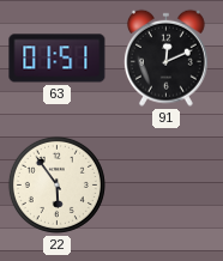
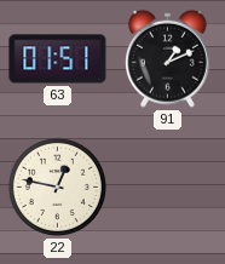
91: 12:11 -> 1:11 (167, 58)
22: 5:54 -> 12:47 (57, 186)
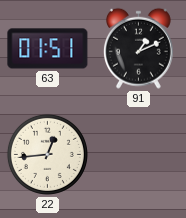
22: 12:47 -> 12:44 (47, 154)
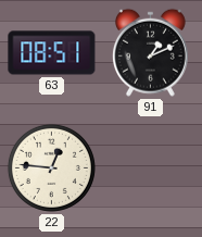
63: 01:51 -> 08:51 (52, 53)
22: 12:44 -> 12:46 (51, 167)
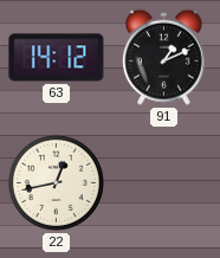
63: 08:51 -> 14:12 (57, 58)
22: 12:46 -> 12:43 (56, 182)
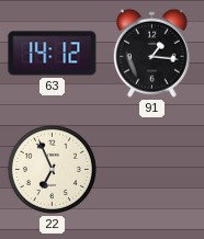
91: 1:11 -> 1:16 (151, 53)
22: 12:43 -> 6:56 (52, 169)
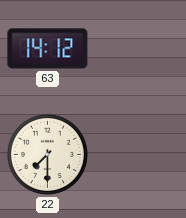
91: 1:16 -> none (151, 53)
22: 6:56 -> 7:30 (47, 154)
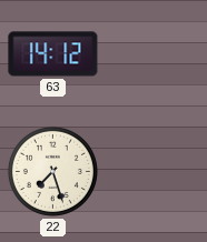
22: 7:30 -> 7:27 (52, 171)
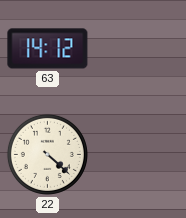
22: 7:27 -> 4:22 (47, 154)
